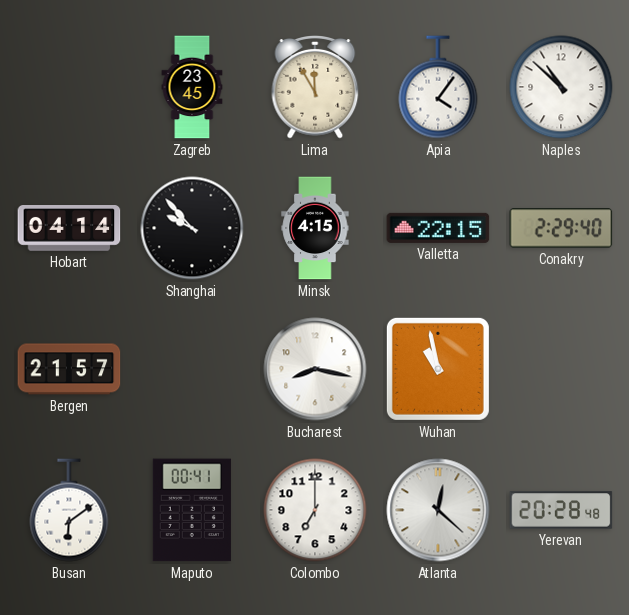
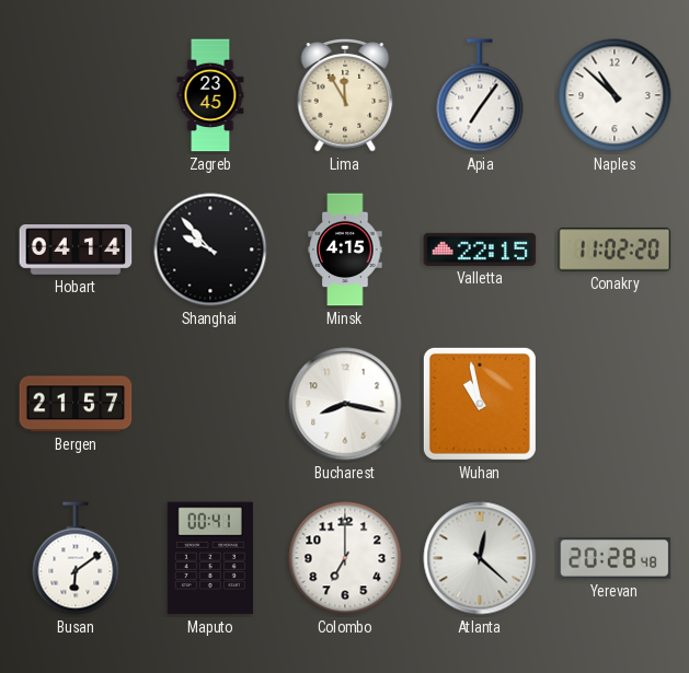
Apia: 4:06 -> 7:06 (480, 95)
Conakry: 2:29 -> 11:02 (615, 250)
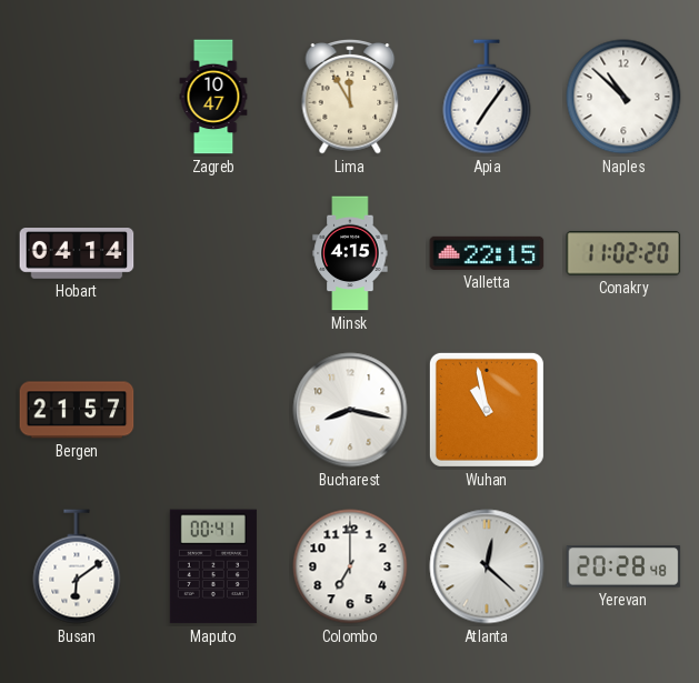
Zagreb: 23:45 -> 10:47 (213, 97)
Shanghai: 9:53 -> none (210, 250)
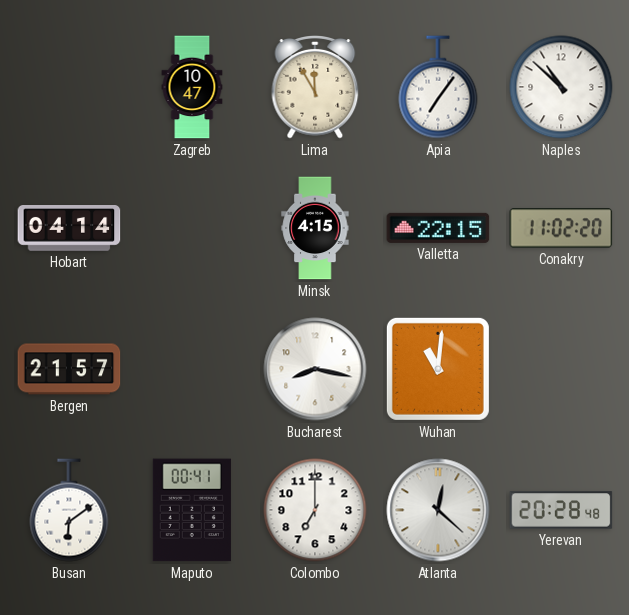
Wuhan: 10:58 -> 11:01 (438, 369)
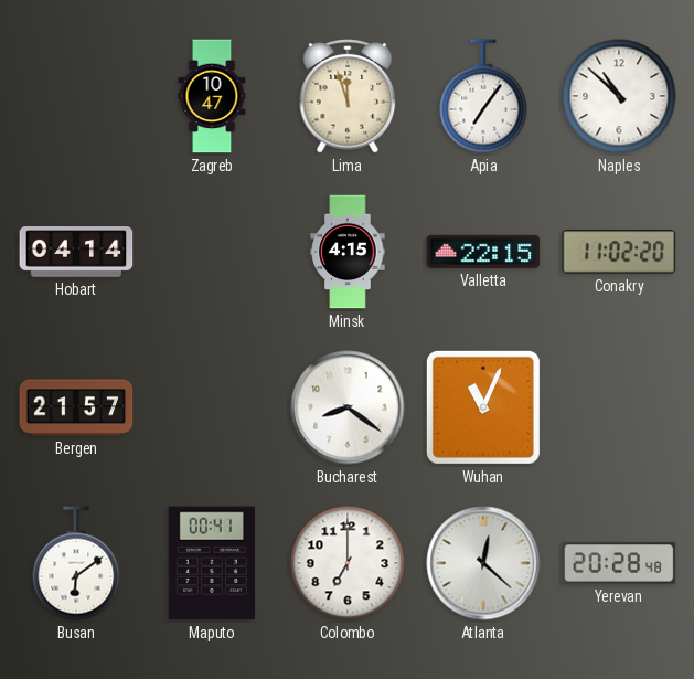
Lima: 11:55 -> 11:57 (348, 97)
Bucharest: 8:17 -> 8:21 (348, 407)
Wuhan: 11:01 -> 11:04 (483, 407)
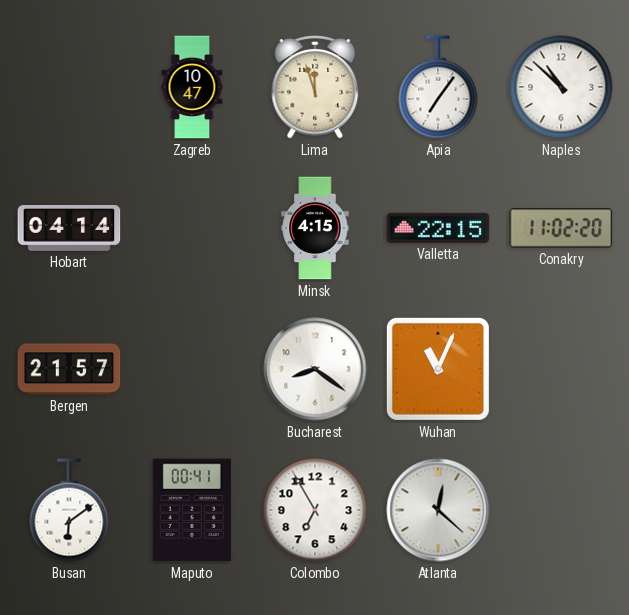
Colombo: 7:00 -> 6:55 (315, 510)
Yerevan: 20:28 -> none (619, 563)
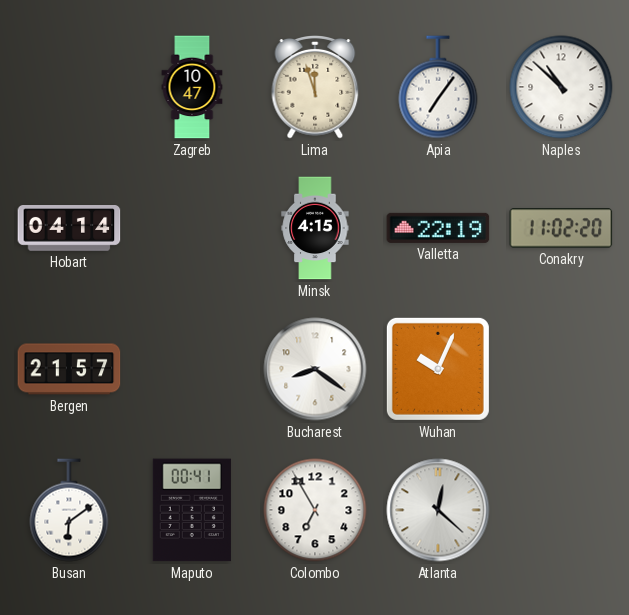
Valletta: 22:15 -> 22:19 (438, 228)
Wuhan: 11:04 -> 10:04 (438, 369)
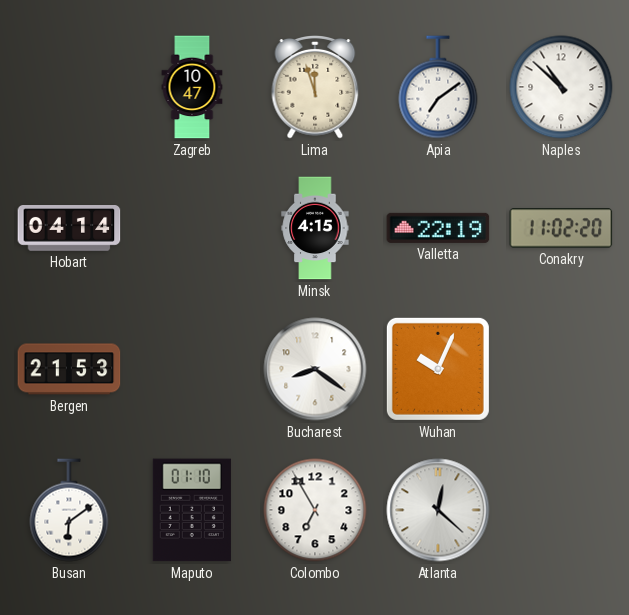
Apia: 7:06 -> 7:09 (438, 87)
Bergen: 21:57 -> 21:53 (69, 369)
Maputo: 00:41 -> 01:10 (192, 510)
